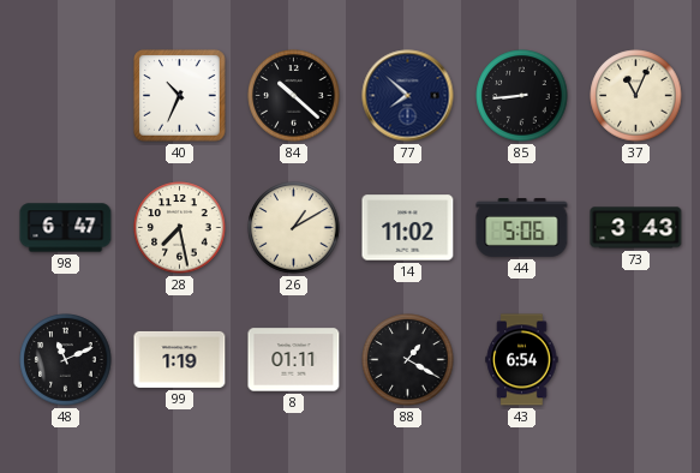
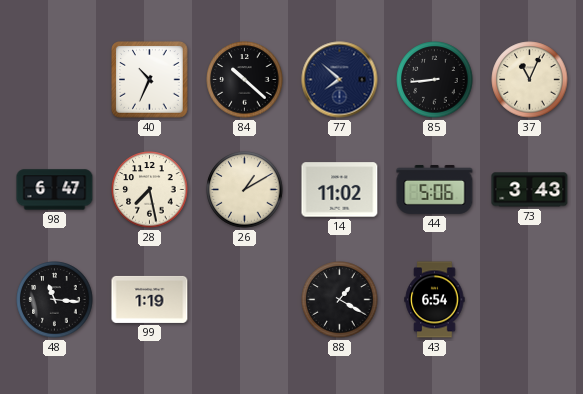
48: 11:11 -> 11:16 (55, 300)
8: 01:11 -> none (294, 360)
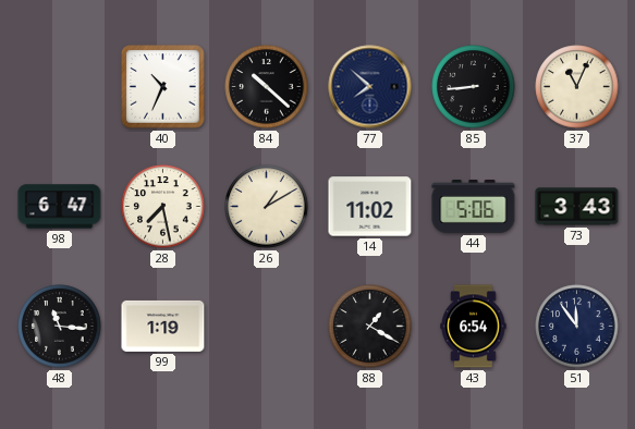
51: none -> 11:54 (577, 327)
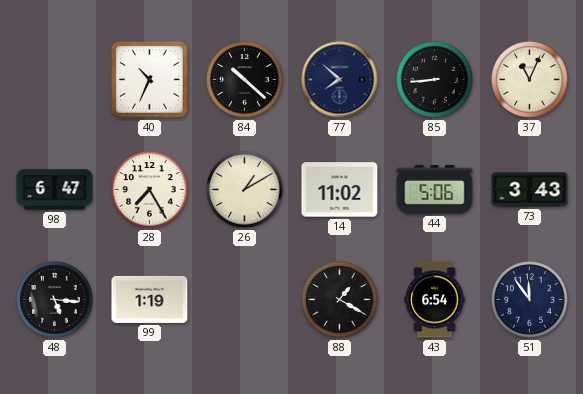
28: 7:28 -> 7:25 (150, 190)
48: 11:16 -> 5:16 (55, 300)
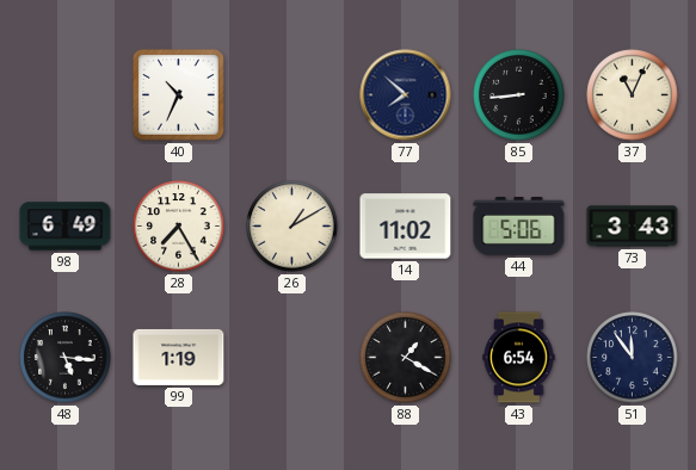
84: 10:22 -> none (245, 80)
98: 6:47 -> 6:49 (66, 227)
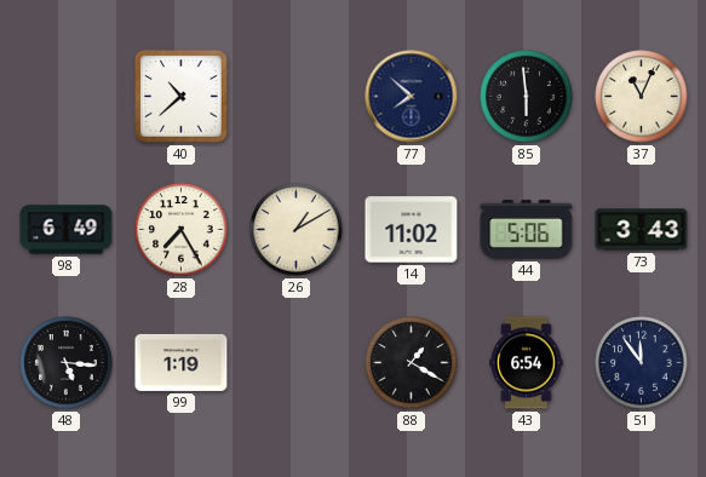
40: 10:34 -> 10:38 (182, 97)
85: 8:44 -> 5:59 (527, 97)
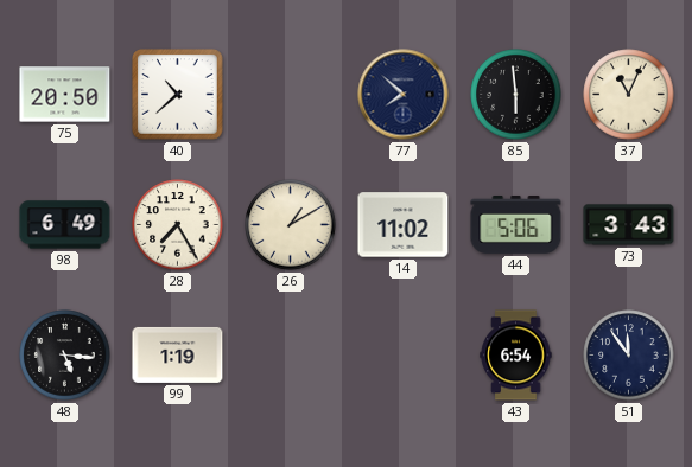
75: none -> 20:50 (65, 95)
88: 1:20 -> none (412, 363)
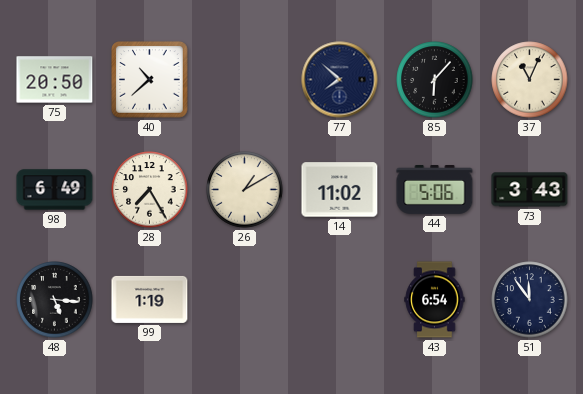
85: 5:59 -> 6:07 (435, 80)
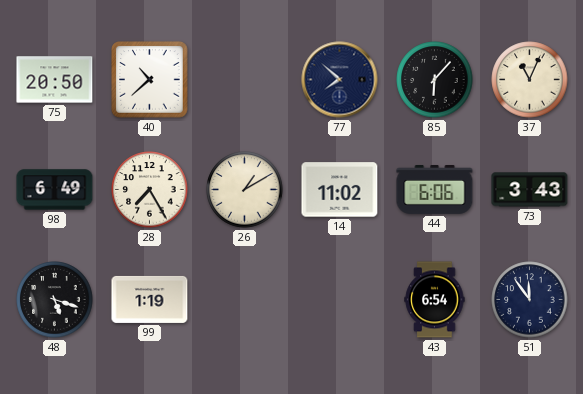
44: 5:06 -> 6:06 (435, 190)
48: 5:16 -> 5:18 (55, 300)
